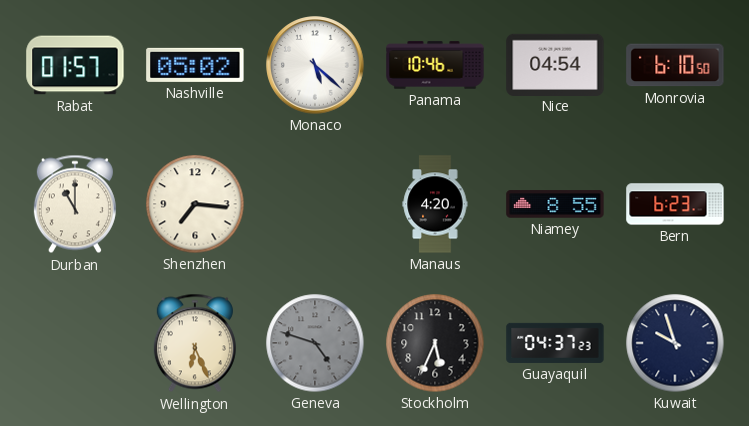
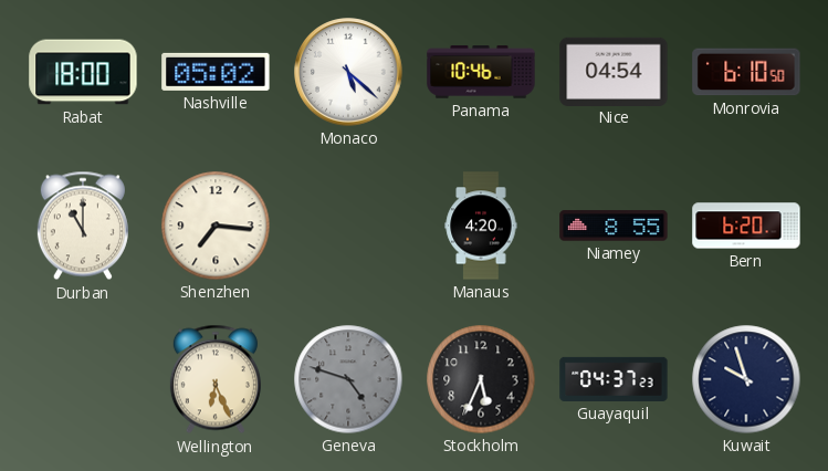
Rabat: 01:57 -> 18:00 (83, 72)
Bern: 6:23 -> 6:20 (746, 226)
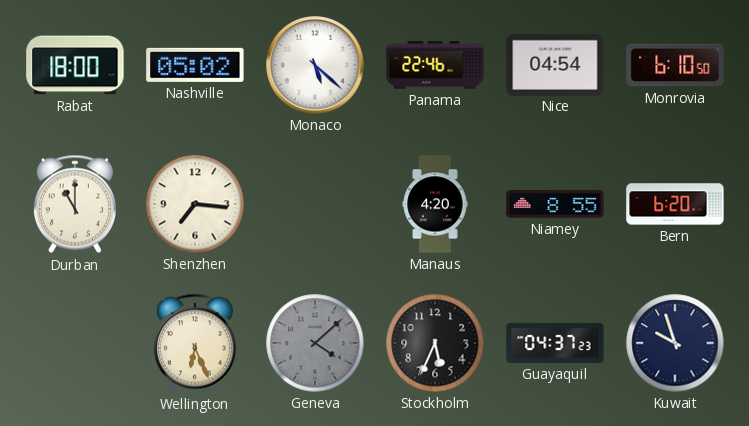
Panama: 10:46 -> 22:46 (435, 65)
Geneva: 4:48 -> 4:08 (315, 343)
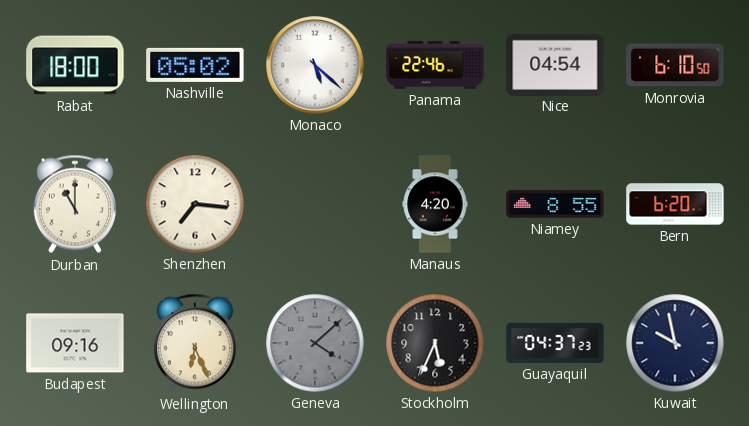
Budapest: none -> 09:16 (75, 343)
Kuwait: 9:57 -> 9:58 (675, 343)
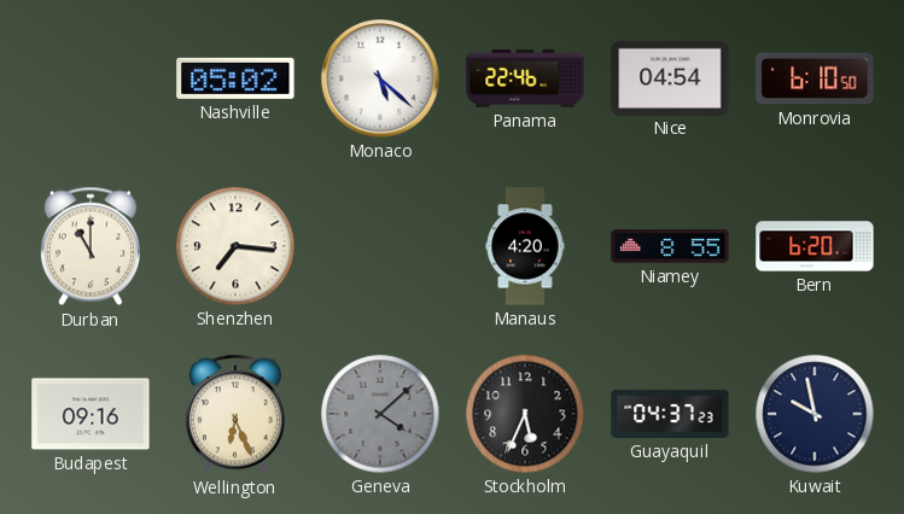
Rabat: 18:00 -> none (75, 65)
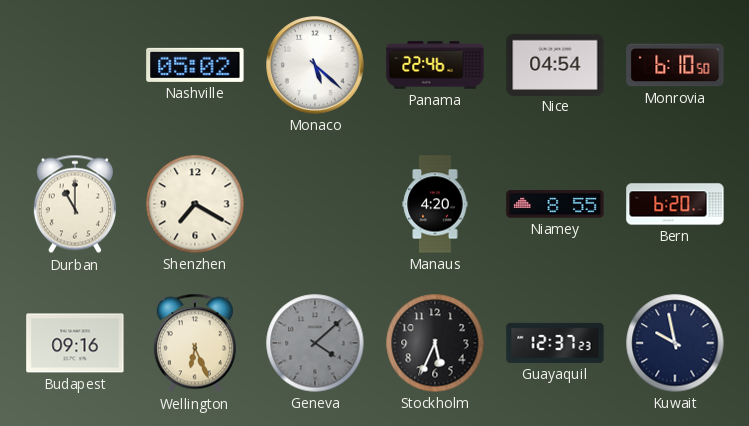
Shenzhen: 7:16 -> 7:20 (195, 204)
Guayaquil: 04:37 -> 12:37 (555, 343)
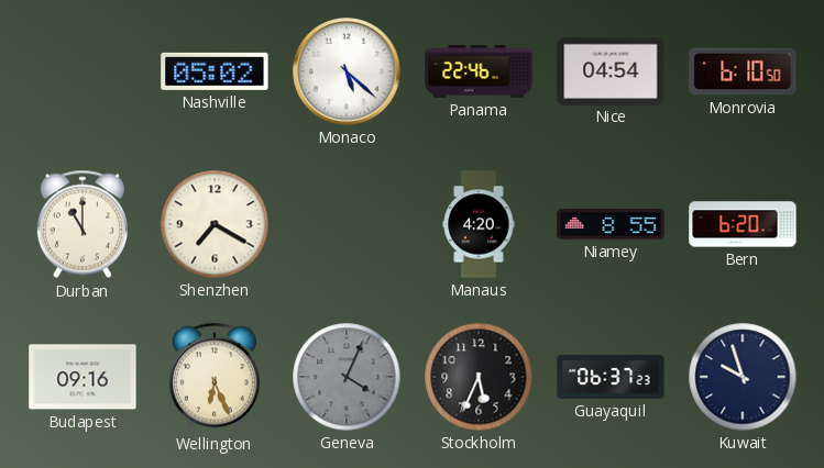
Geneva: 4:08 -> 4:04 (347, 377)
Guayaquil: 12:37 -> 06:37 (611, 377)
Kuwait: 9:58 -> 9:57 (743, 377)
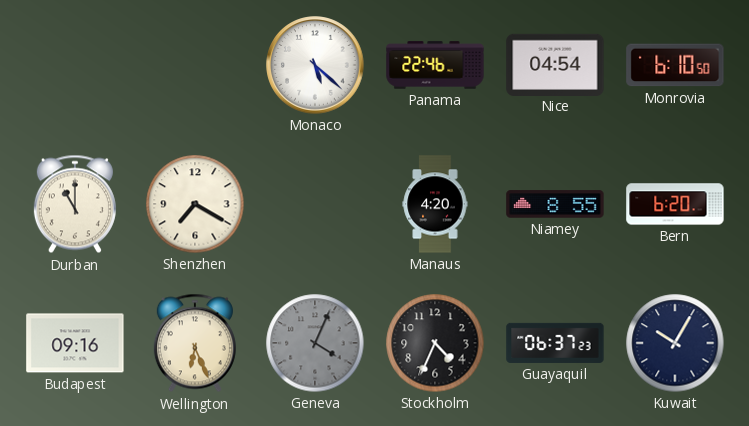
Nashville: 05:02 -> none (215, 71)
Stockholm: 5:34 -> 4:34 (435, 343)
Kuwait: 9:57 -> 10:05 (675, 343)
